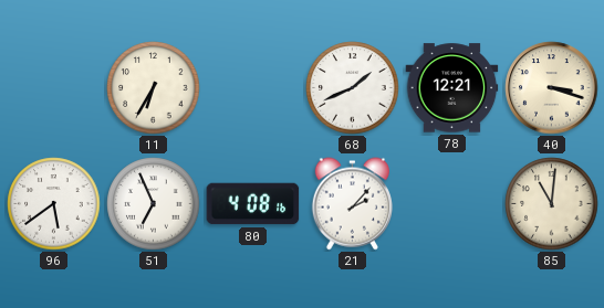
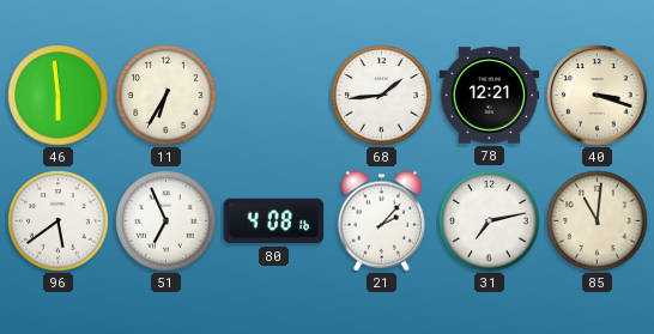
46: none -> 5:59 (59, 96)
68: 1:41 -> 1:44 (382, 96)
31: none -> 7:13 (490, 221)
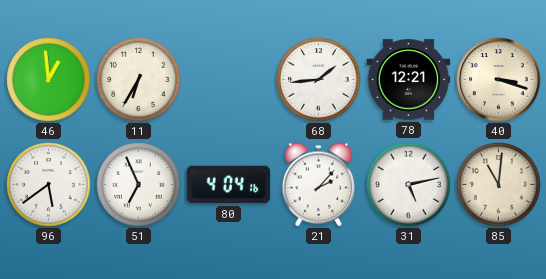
46: 5:59 -> 12:59 (49, 80)
80: 4:08 -> 4:04 (229, 185)
31: 7:13 -> 5:13 (409, 185)
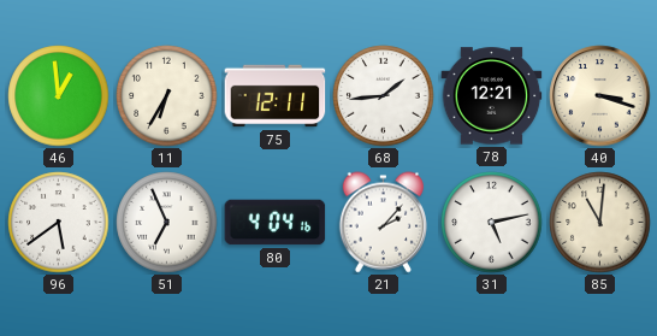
75: none -> 12:11 (276, 96)
